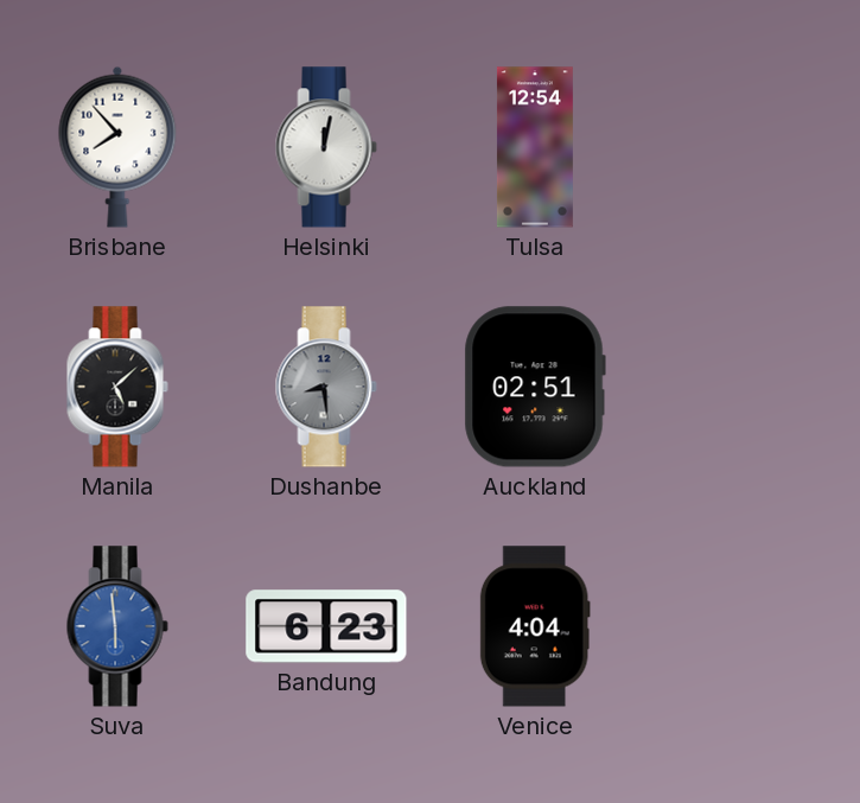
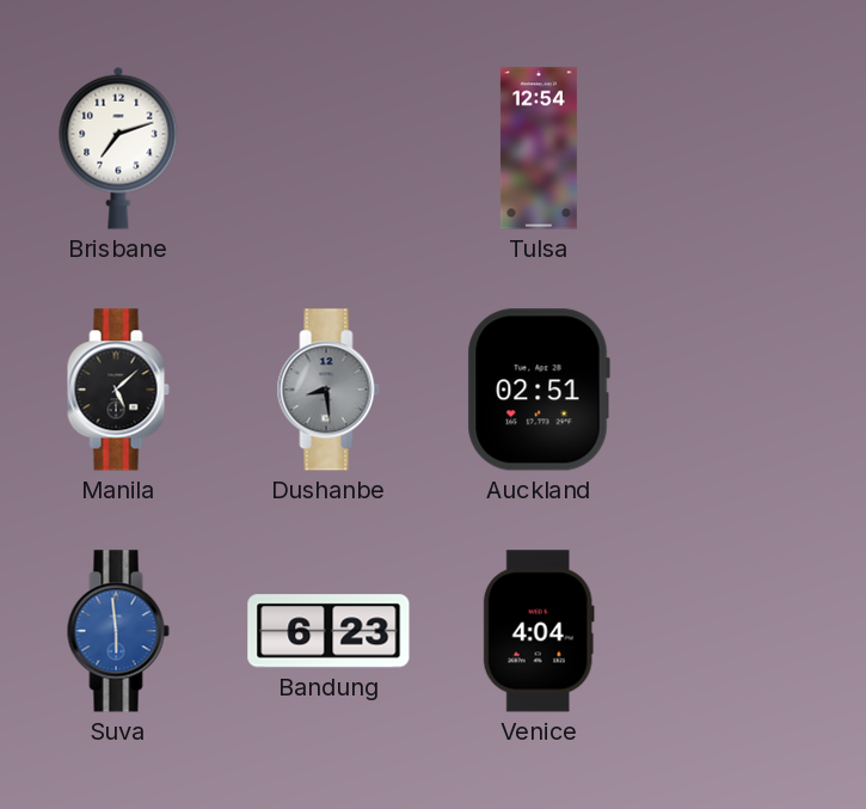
Brisbane: 7:53 -> 7:12 (118, 148)
Helsinki: 12:02 -> none (326, 147)
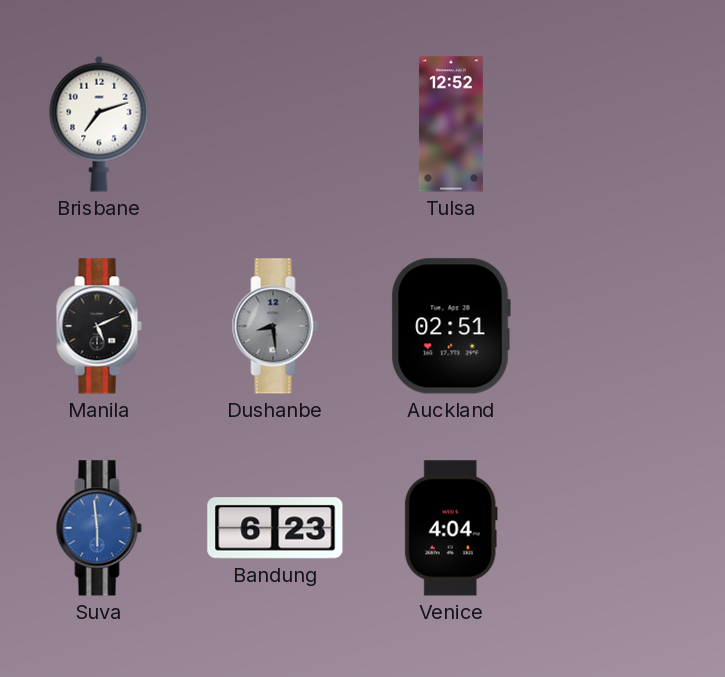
Tulsa: 12:54 -> 12:52 (451, 124)
Manila: 5:08 -> 5:11 (99, 326)
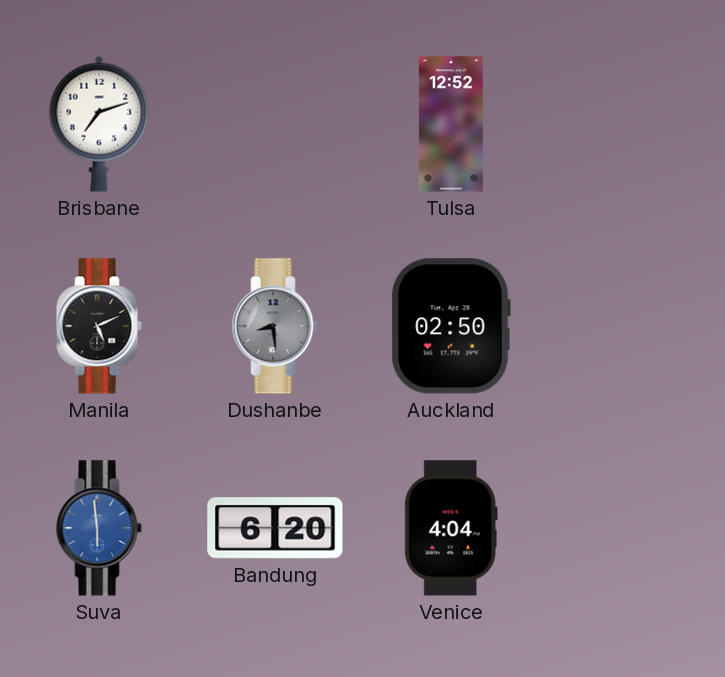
Auckland: 02:51 -> 02:50 (451, 326)
Bandung: 6:23 -> 6:20 (275, 528)
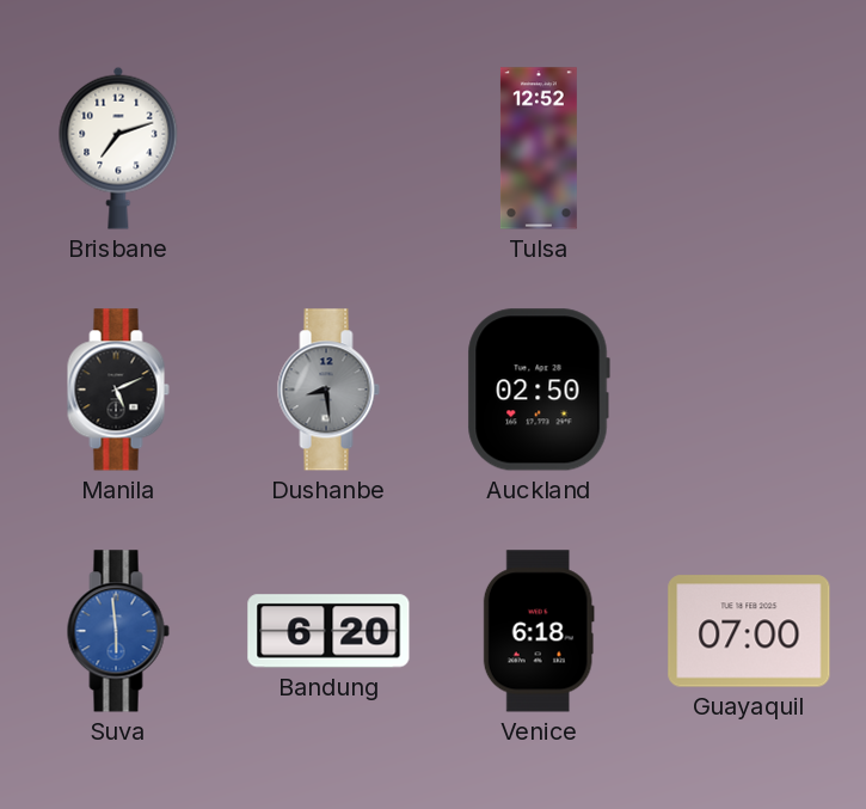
Venice: 4:04 -> 6:18 (539, 631)
Guayaquil: none -> 07:00 (749, 631)
